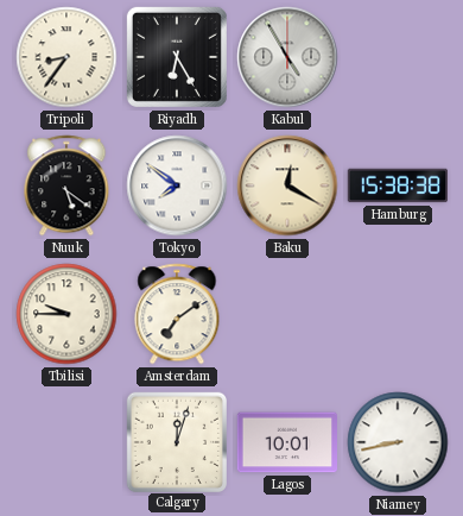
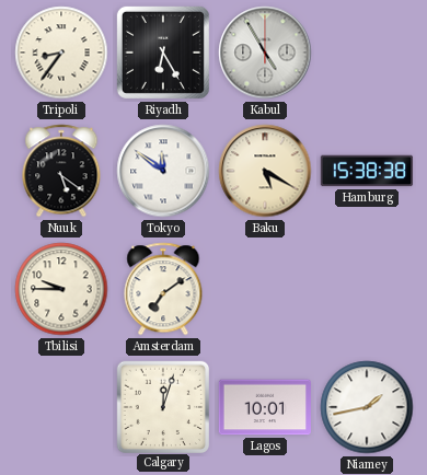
Tokyo: 7:51 -> 11:51 (163, 171)
Baku: 12:20 -> 5:20 (265, 171)
Niamey: 8:43 -> 1:43 (367, 407)
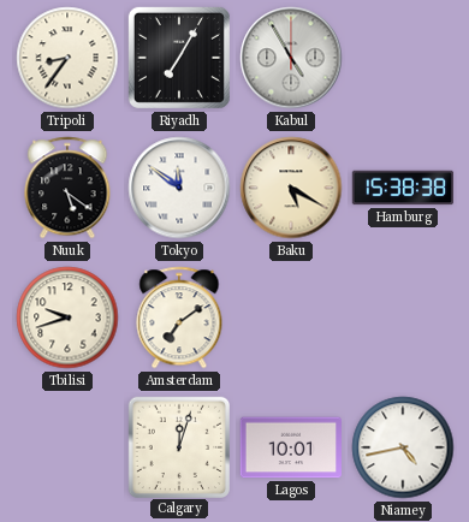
Riyadh: 6:25 -> 7:05 (179, 58)
Tbilisi: 9:45 -> 9:42 (67, 318)
Niamey: 1:43 -> 4:43 (403, 447)
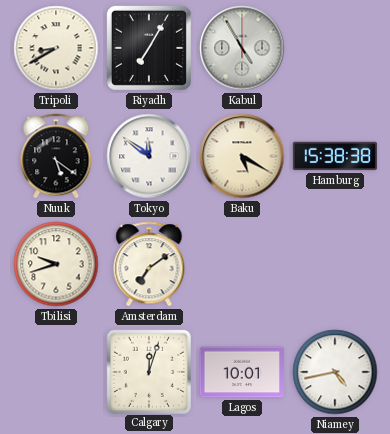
Tripoli: 8:36 -> 8:40 (56, 48)
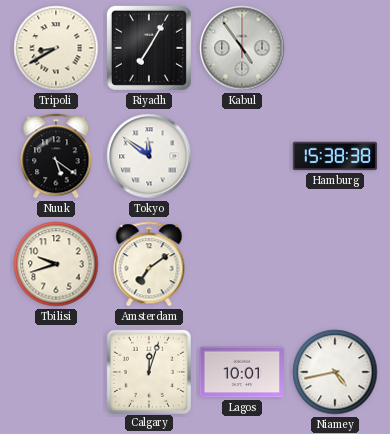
Kabul: 4:55 -> 4:54 (242, 48)
Baku: 5:20 -> none (242, 156)
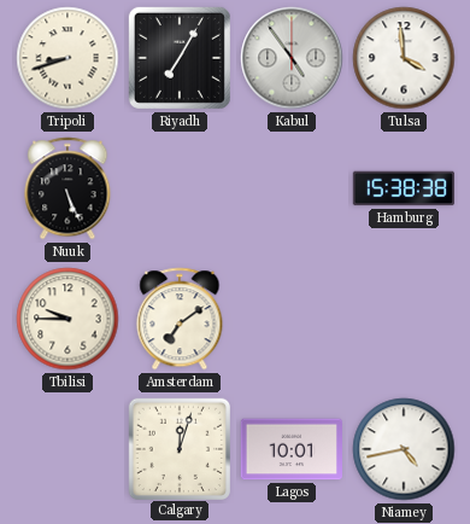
Tripoli: 8:40 -> 8:42 (67, 58)
Tulsa: none -> 3:59 (404, 58)
Nuuk: 5:21 -> 5:26 (67, 188)
Tokyo: 11:51 -> none (149, 156)
Tbilisi: 9:42 -> 9:45 (67, 319)
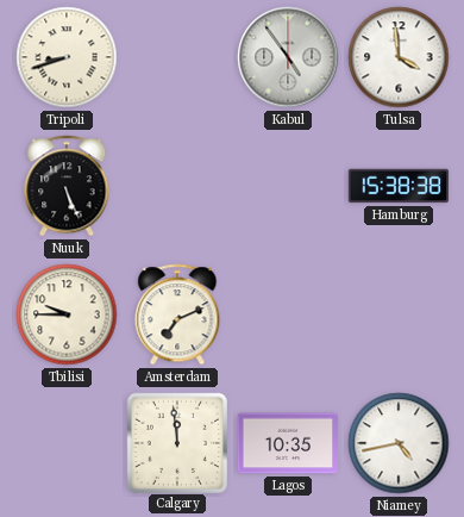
Riyadh: 7:05 -> none (180, 58)
Amsterdam: 7:09 -> 7:11 (177, 314)
Calgary: 12:03 -> 11:59 (176, 442)
Lagos: 10:01 -> 10:35 (288, 443)
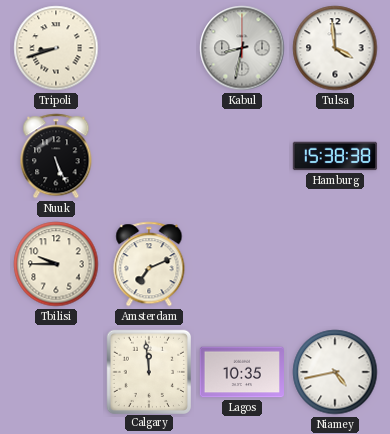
Kabul: 4:54 -> 8:32 (242, 48)
